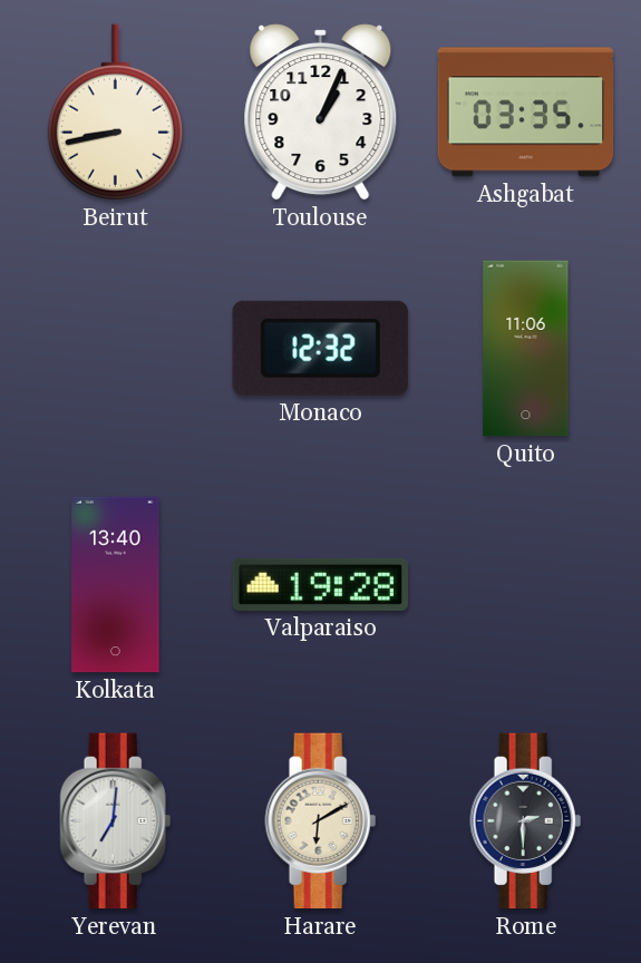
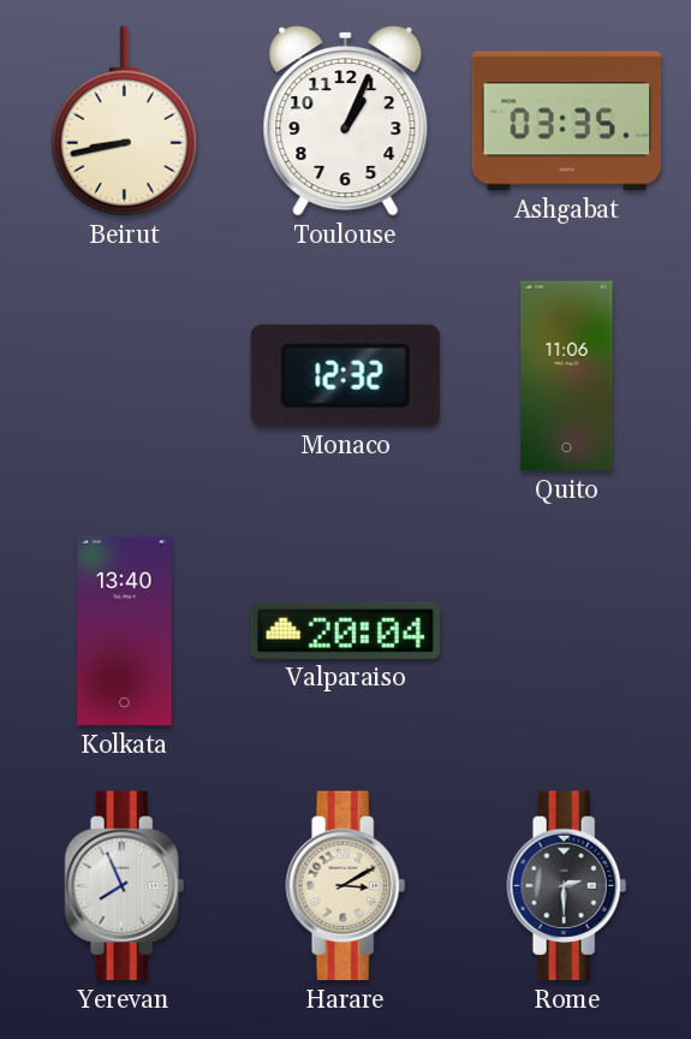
Valparaiso: 19:28 -> 20:04 (345, 630)
Yerevan: 7:01 -> 7:56 (125, 886)
Harare: 6:10 -> 3:10 (346, 886)
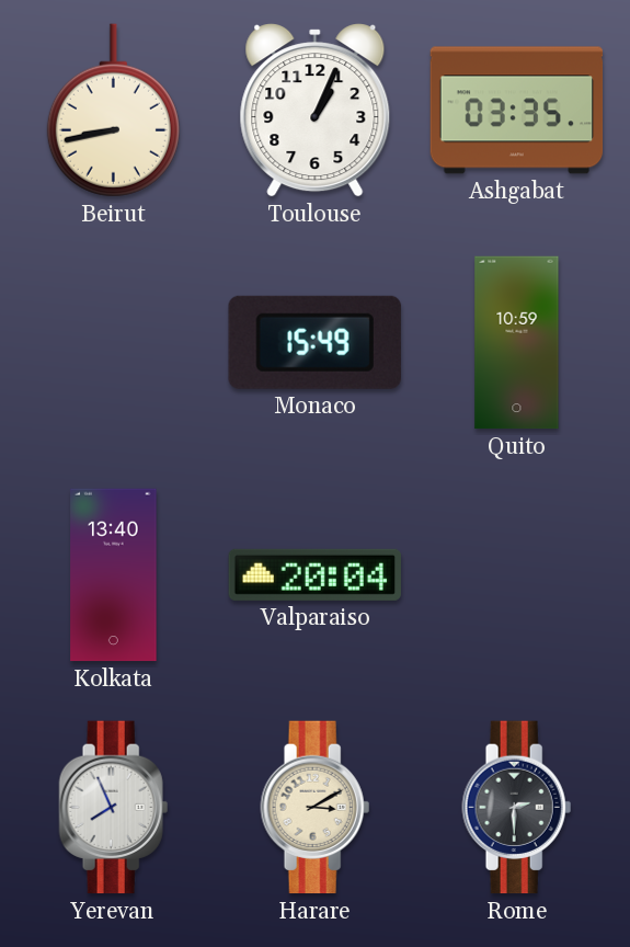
Monaco: 12:32 -> 15:49 (314, 342)
Quito: 11:06 -> 10:59 (517, 343)
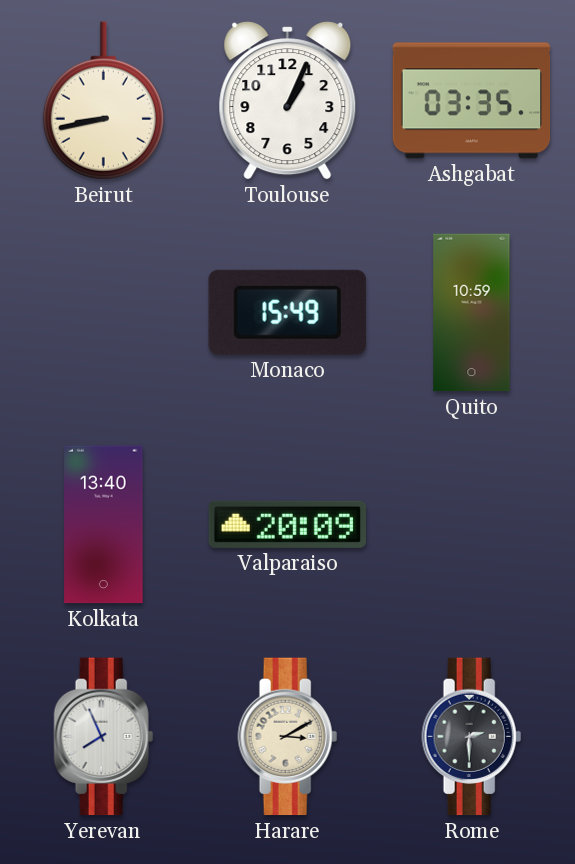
Valparaiso: 20:04 -> 20:09 (287, 524)
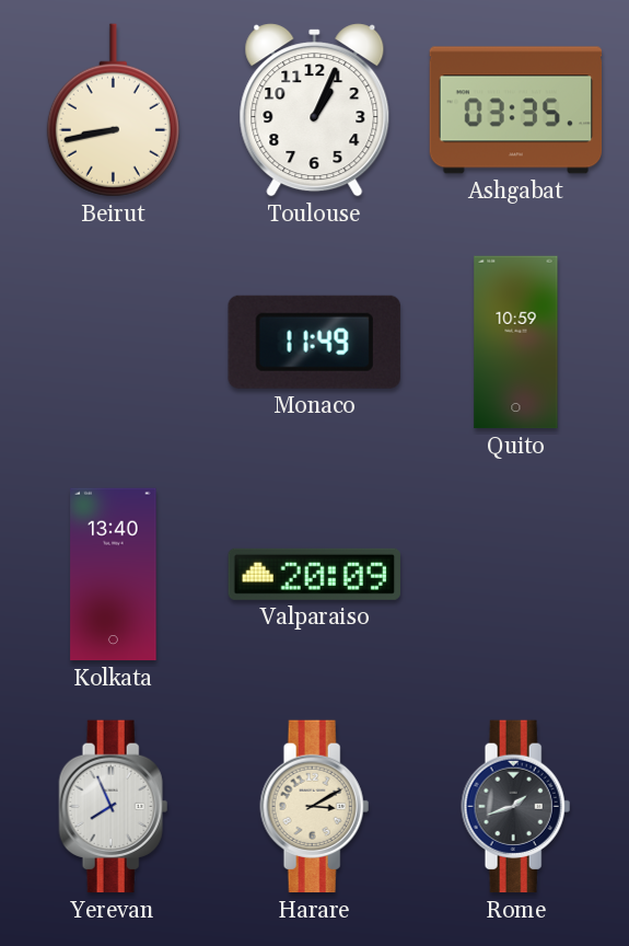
Monaco: 15:49 -> 11:49 (314, 342)
Rome: 2:30 -> 1:42 (516, 807)
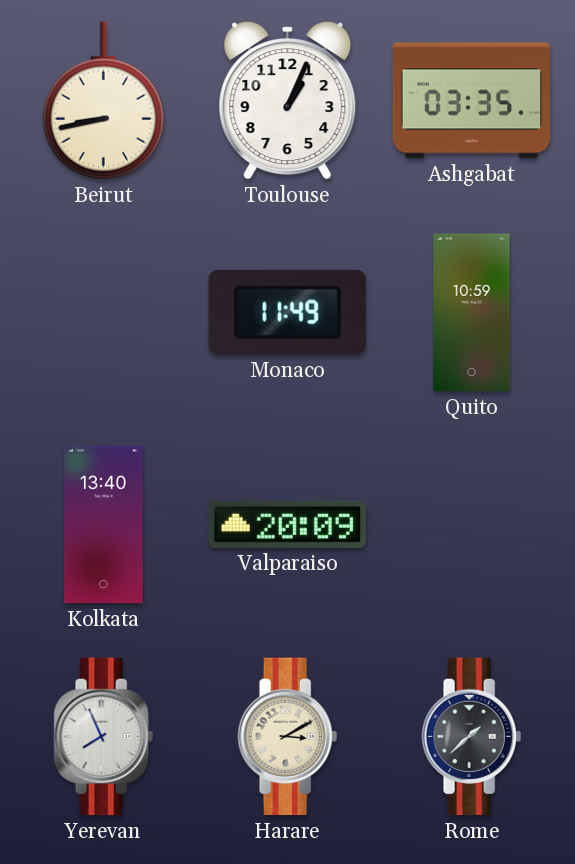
Rome: 1:42 -> 1:38 (472, 737)
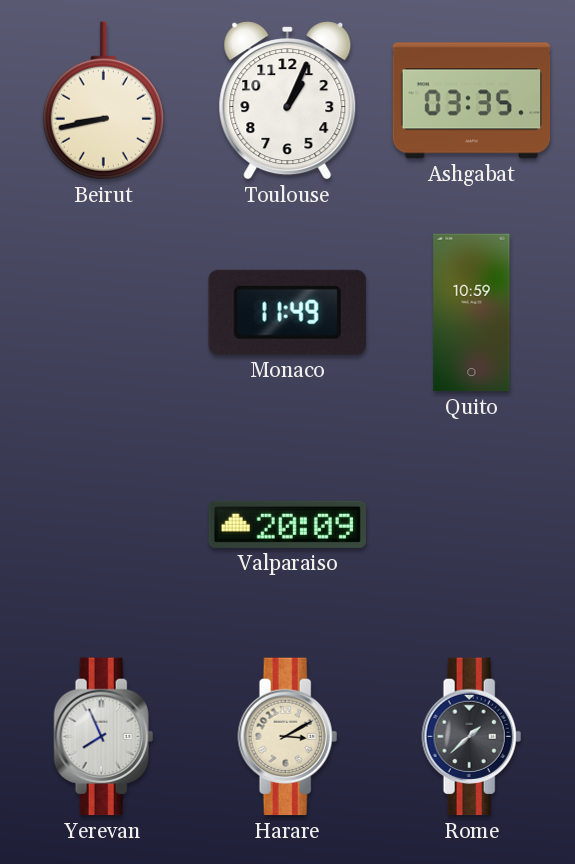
Kolkata: 13:40 -> none (104, 525)
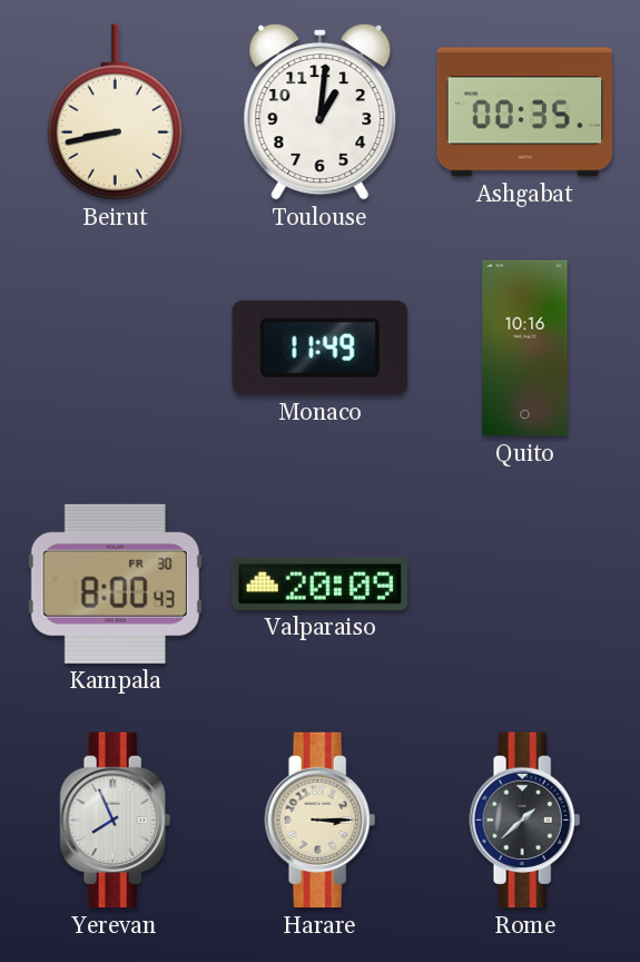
Toulouse: 1:04 -> 1:01 (321, 112)
Ashgabat: 03:35 -> 00:35 (525, 112)
Quito: 10:59 -> 10:16 (525, 349)
Kampala: none -> 8:00 (115, 583)
Harare: 3:10 -> 3:15 (321, 821)
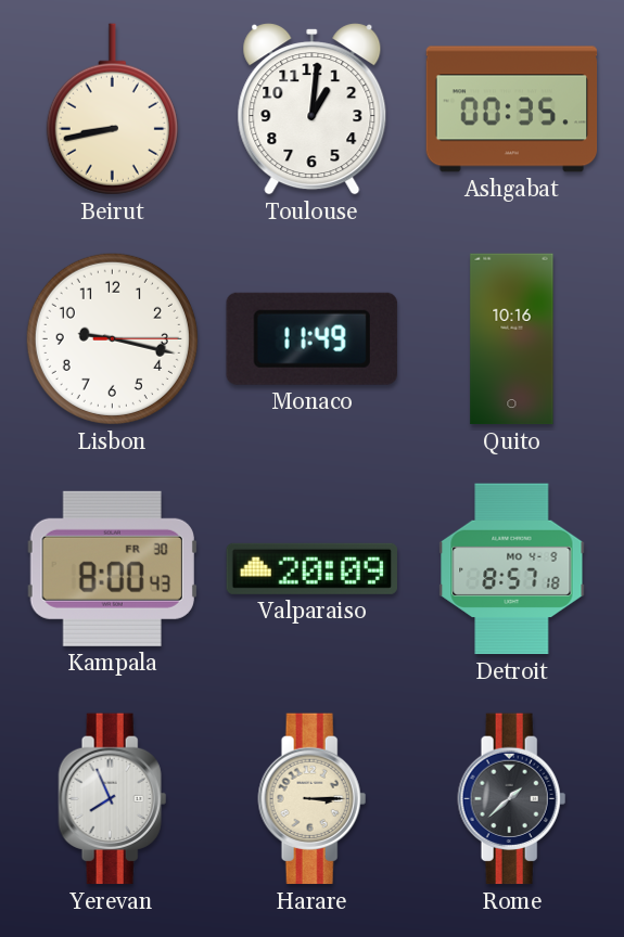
Lisbon: none -> 9:17 (112, 338)
Detroit: none -> 8:57 (512, 569)
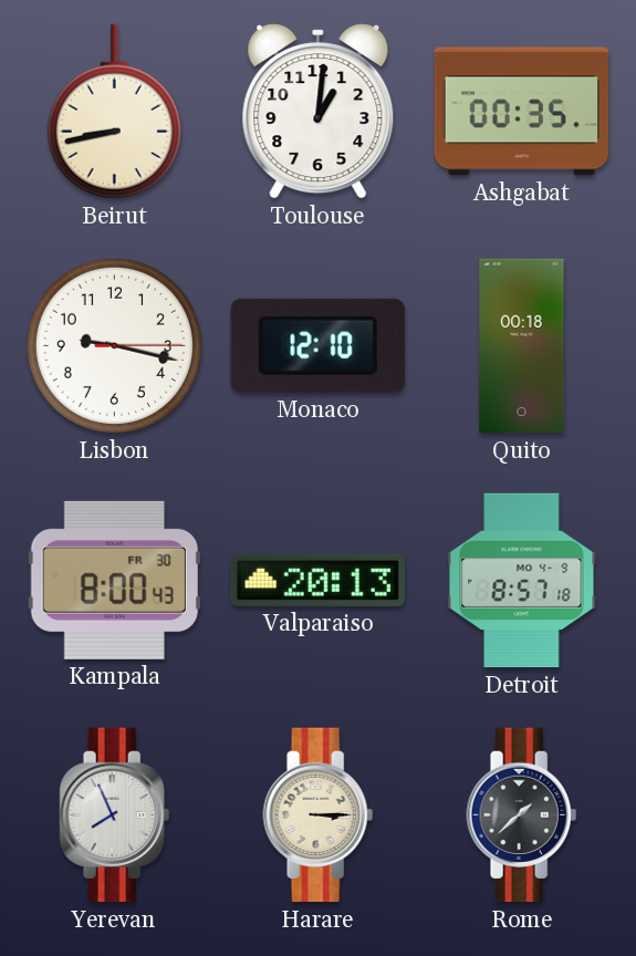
Monaco: 11:49 -> 12:10 (317, 345)
Quito: 10:16 -> 00:18 (522, 346)
Valparaiso: 20:09 -> 20:13 (317, 580)
